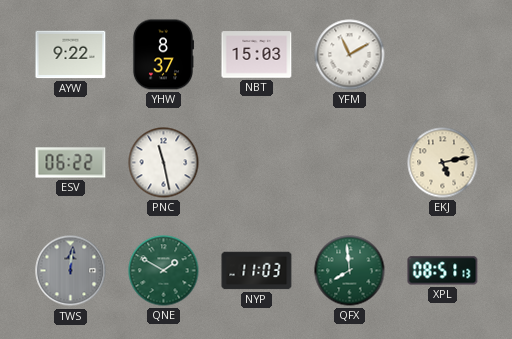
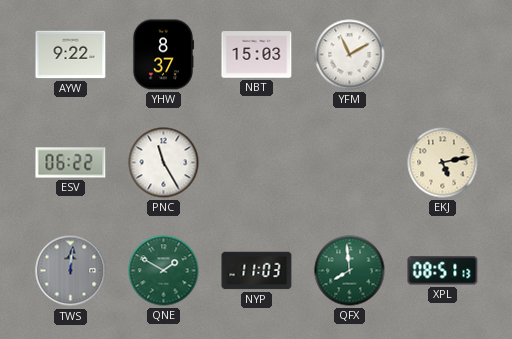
PNC: 11:28 -> 11:25 (164, 163)
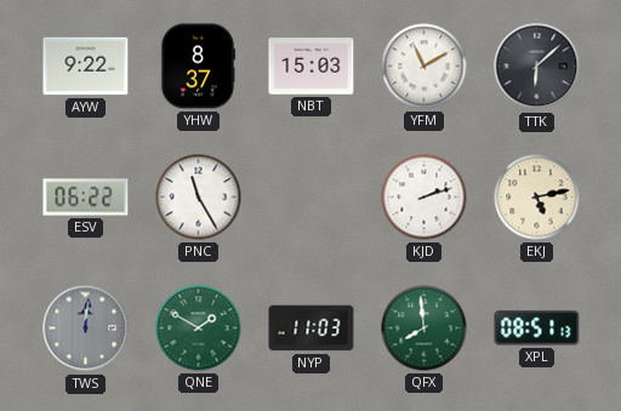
TTK: none -> 6:08 (537, 67)
KJD: none -> 2:12 (425, 198)
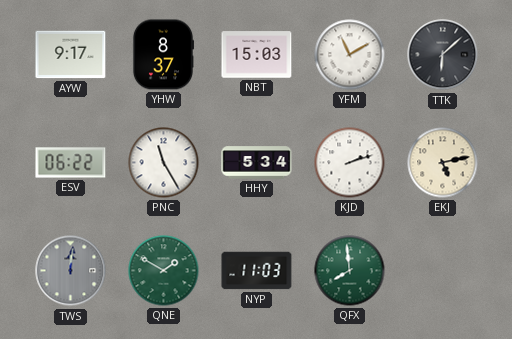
AYW: 9:22 -> 9:17 (71, 55)
HHY: none -> 5:34 (257, 163)
XPL: 08:51 -> none (537, 329)
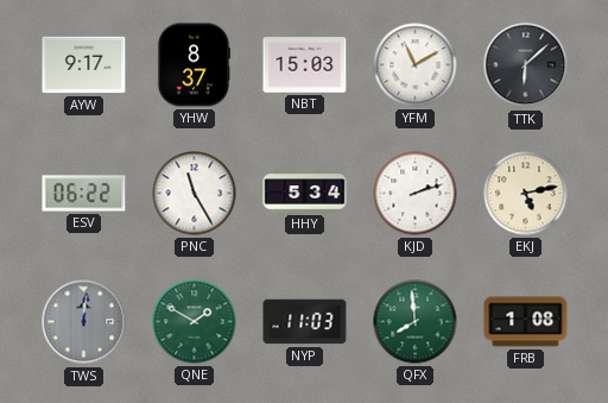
FRB: none -> 1:08 (526, 322)
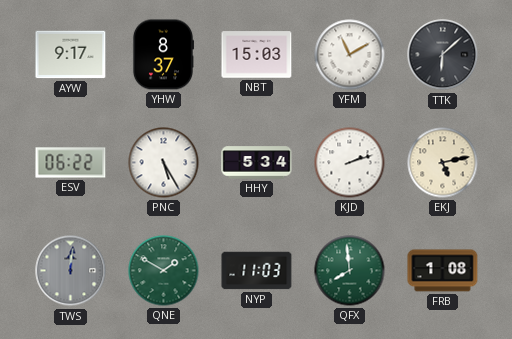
PNC: 11:25 -> 5:25 (164, 163)
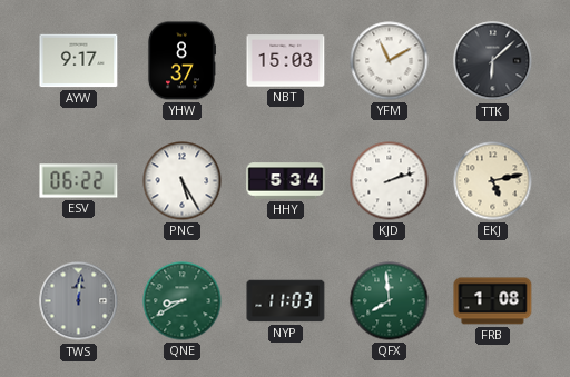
QNE: 1:50 -> 8:40 (183, 301)
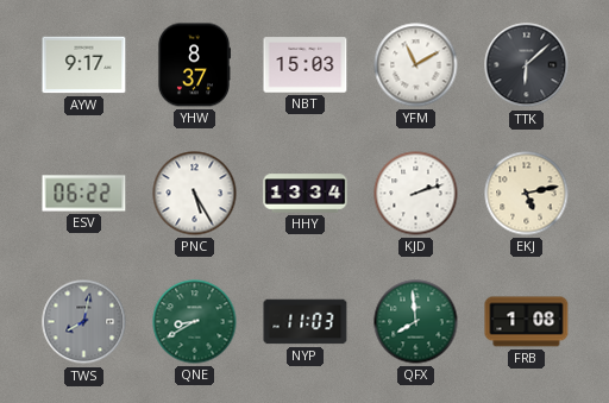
HHY: 5:34 -> 13:34 (306, 194)
TWS: 12:01 -> 8:02 (84, 322)
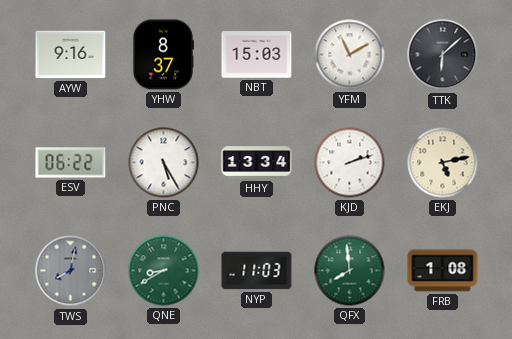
AYW: 9:17 -> 9:16 (71, 55)
